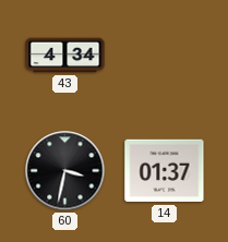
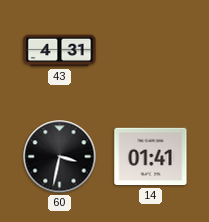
43: 4:34 -> 4:31 (60, 51)
14: 01:37 -> 01:41 (151, 157)
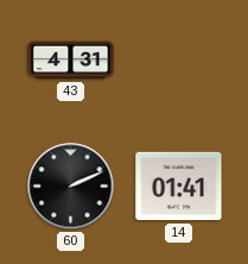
60: 3:32 -> 2:11 (71, 187)
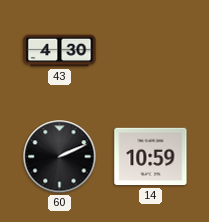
43: 4:31 -> 4:30 (60, 51)
14: 01:41 -> 10:59 (151, 157)
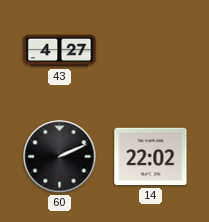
43: 4:30 -> 4:27 (60, 51)
14: 10:59 -> 22:02 (151, 157)
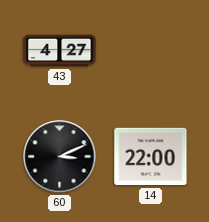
60: 2:11 -> 3:11 (60, 157)
14: 22:02 -> 22:00 (151, 157)
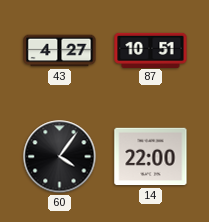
87: none -> 10:51 (151, 50)
60: 3:11 -> 4:06 (60, 157)
